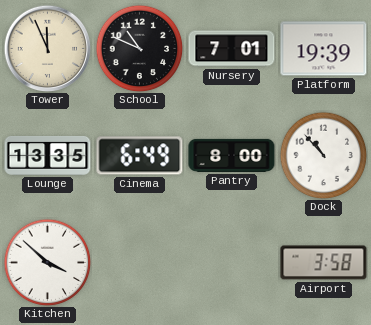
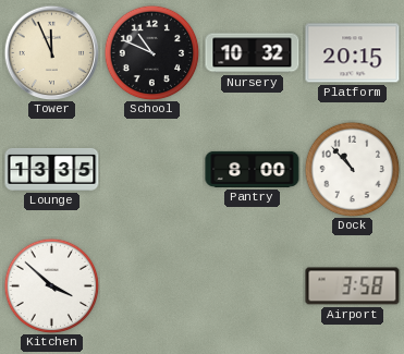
Nursery: 7:01 -> 10:32 (253, 53)
Platform: 19:39 -> 20:15 (353, 53)
Cinema: 6:49 -> none (140, 156)
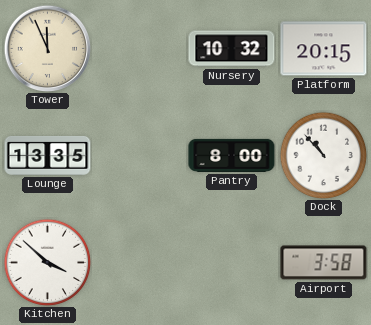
School: 10:49 -> none (151, 52)
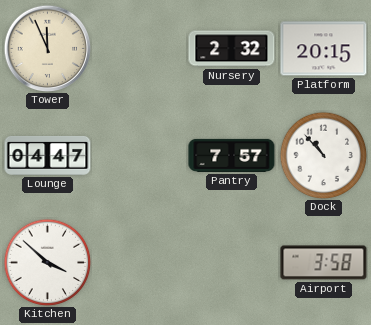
Nursery: 10:32 -> 2:32 (232, 49)
Lounge: 13:35 -> 04:47 (48, 155)
Pantry: 8:00 -> 7:57 (232, 155)
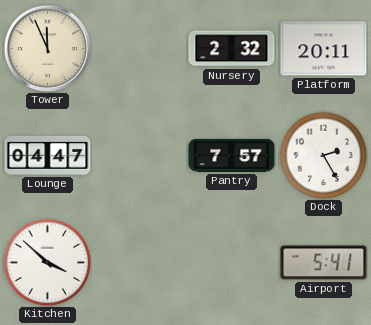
Platform: 20:15 -> 20:11 (324, 49)
Dock: 10:53 -> 2:25 (323, 155)
Airport: 3:58 -> 5:41 (324, 263)
